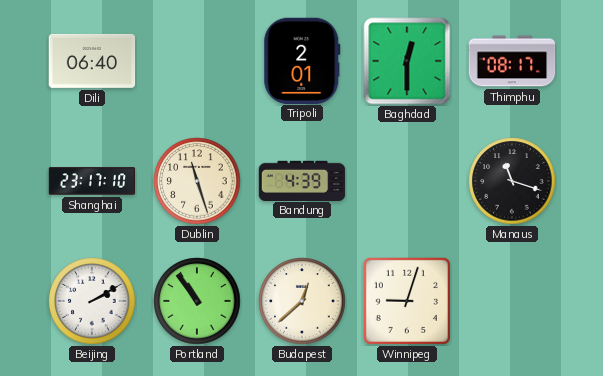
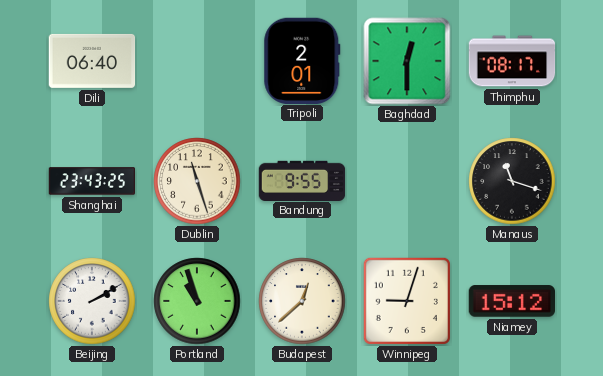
Shanghai: 23:17 -> 23:43 (92, 181)
Bandung: 4:39 -> 9:55 (302, 180)
Portland: 10:54 -> 10:57 (197, 301)
Niamey: none -> 15:12 (512, 301)
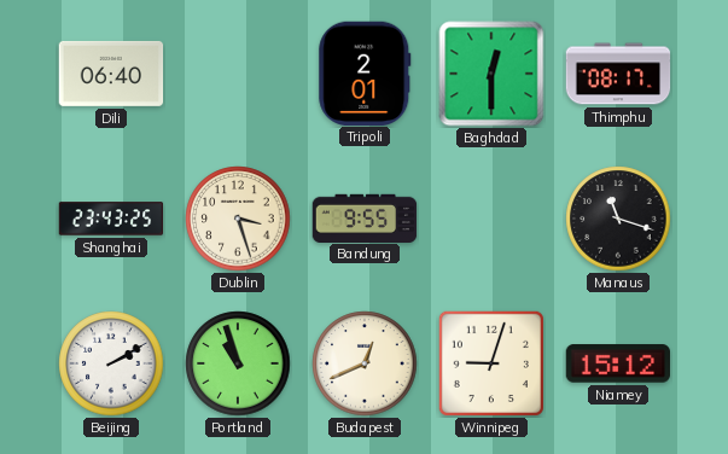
Dublin: 11:27 -> 3:27 (238, 219)
Budapest: 12:38 -> 12:41 (365, 363)
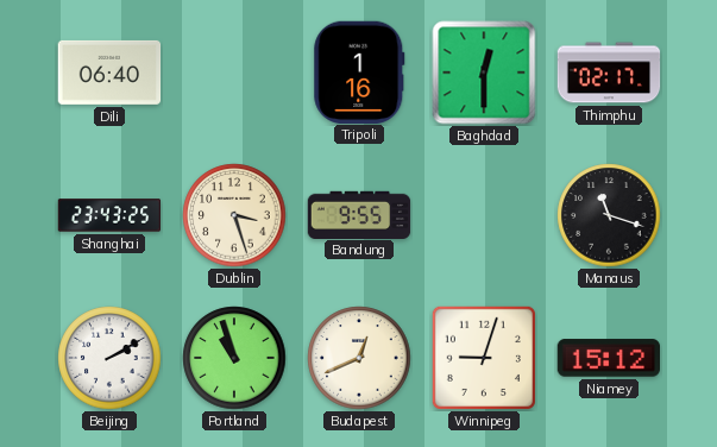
Tripoli: 2:01 -> 1:16 (359, 71)
Thimphu: 08:17 -> 02:17 (609, 73)
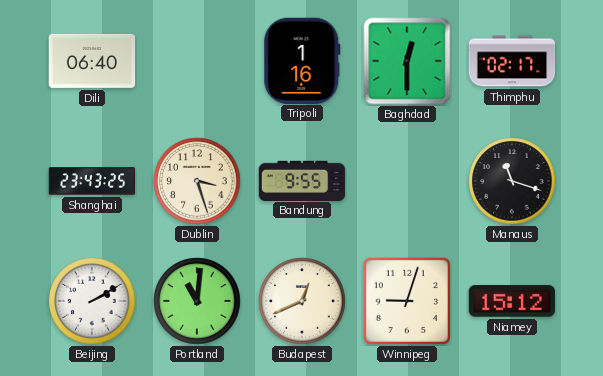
Portland: 10:57 -> 11:01 (197, 301)
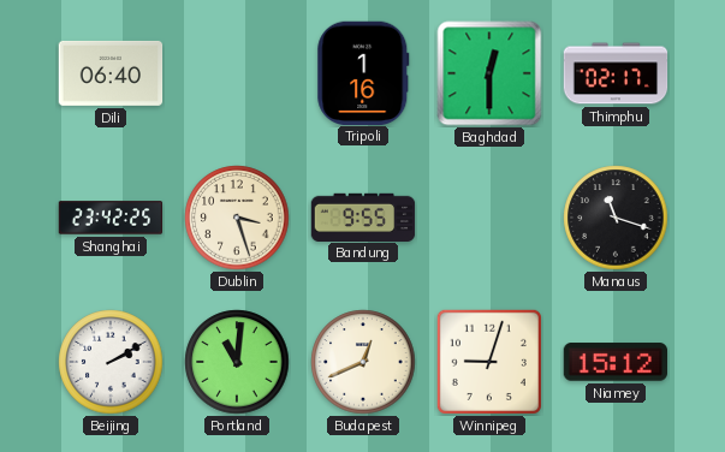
Shanghai: 23:43 -> 23:42 (111, 218)
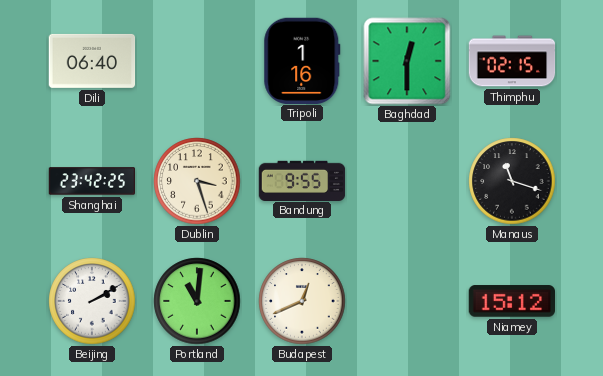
Thimphu: 02:17 -> 02:15 (512, 61)
Winnipeg: 9:03 -> none (489, 362)
